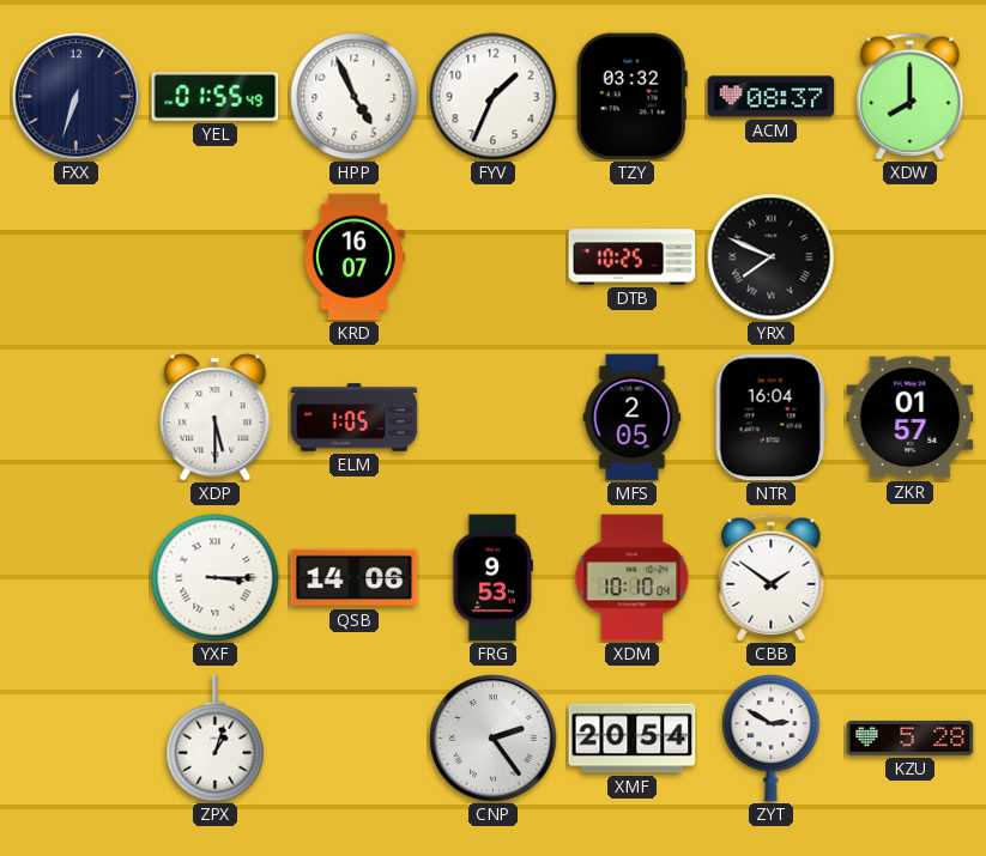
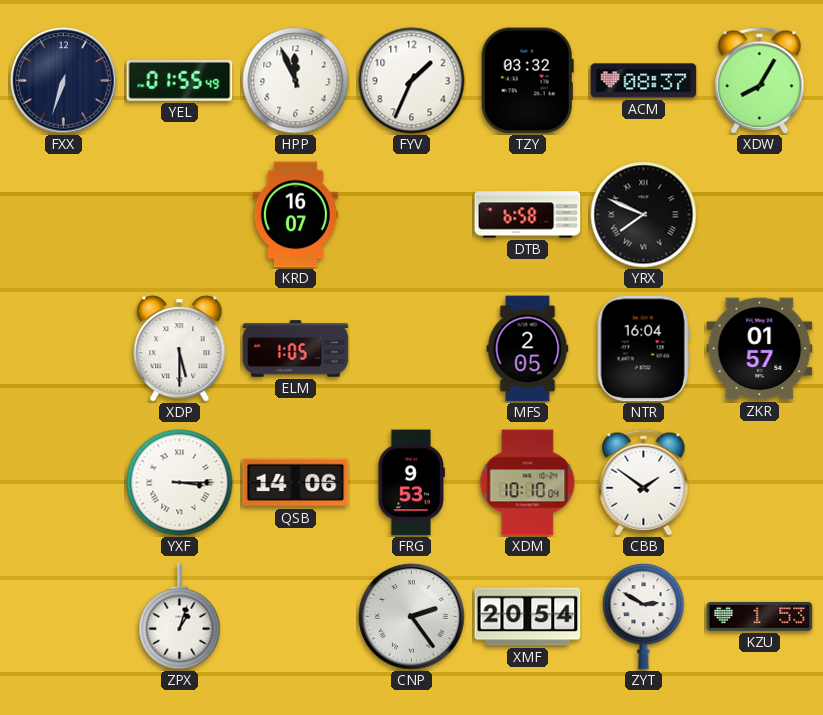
HPP: 4:56 -> 11:56 (296, 81)
XDW: 8:00 -> 8:05 (760, 81)
DTB: 10:25 -> 6:58 (528, 215)
KZU: 5:28 -> 1:53 (760, 616)
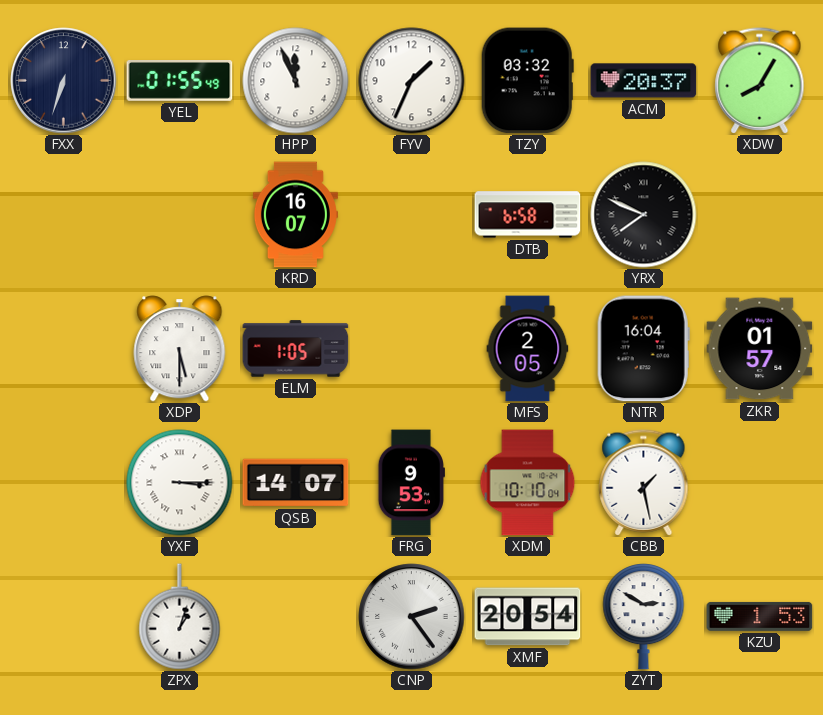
ACM: 08:37 -> 20:37 (644, 81)
QSB: 14:06 -> 14:07 (296, 483)
CBB: 1:51 -> 1:28 (644, 483)
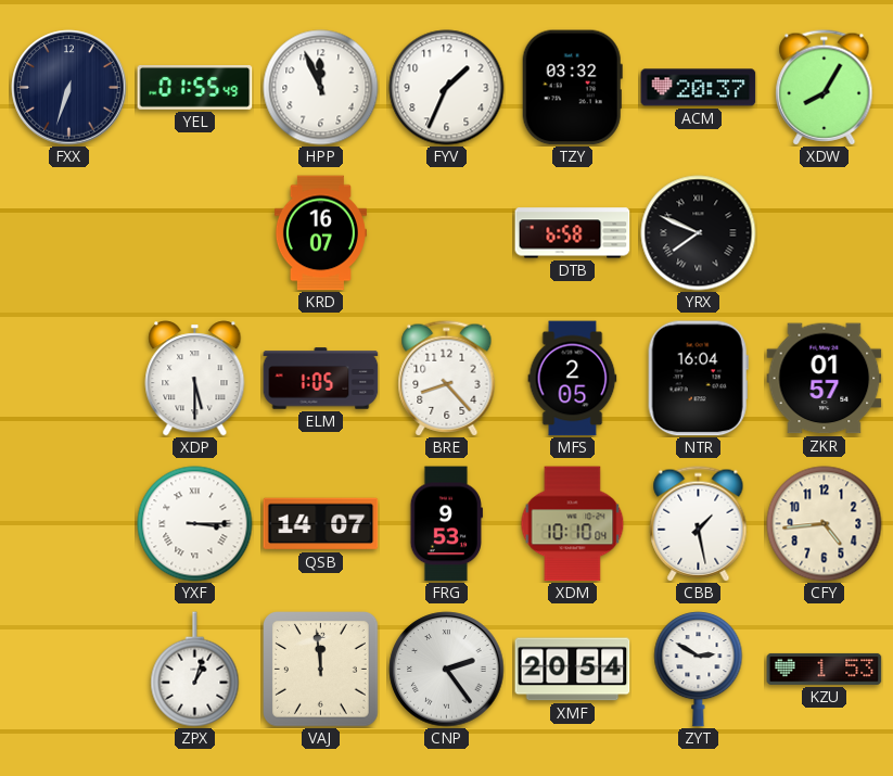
BRE: none -> 8:23 (447, 379)
CFY: none -> 4:44 (825, 524)
VAJ: none -> 11:59 (321, 670)
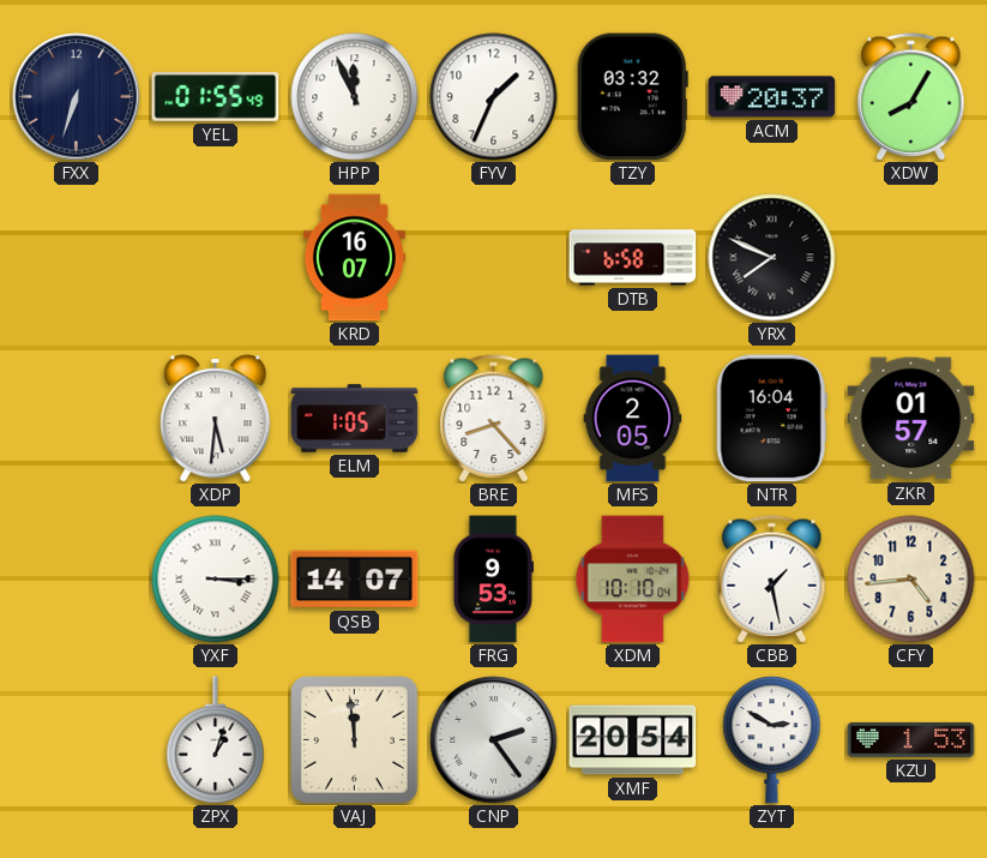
XDP: 5:30 -> 5:31 (216, 419)
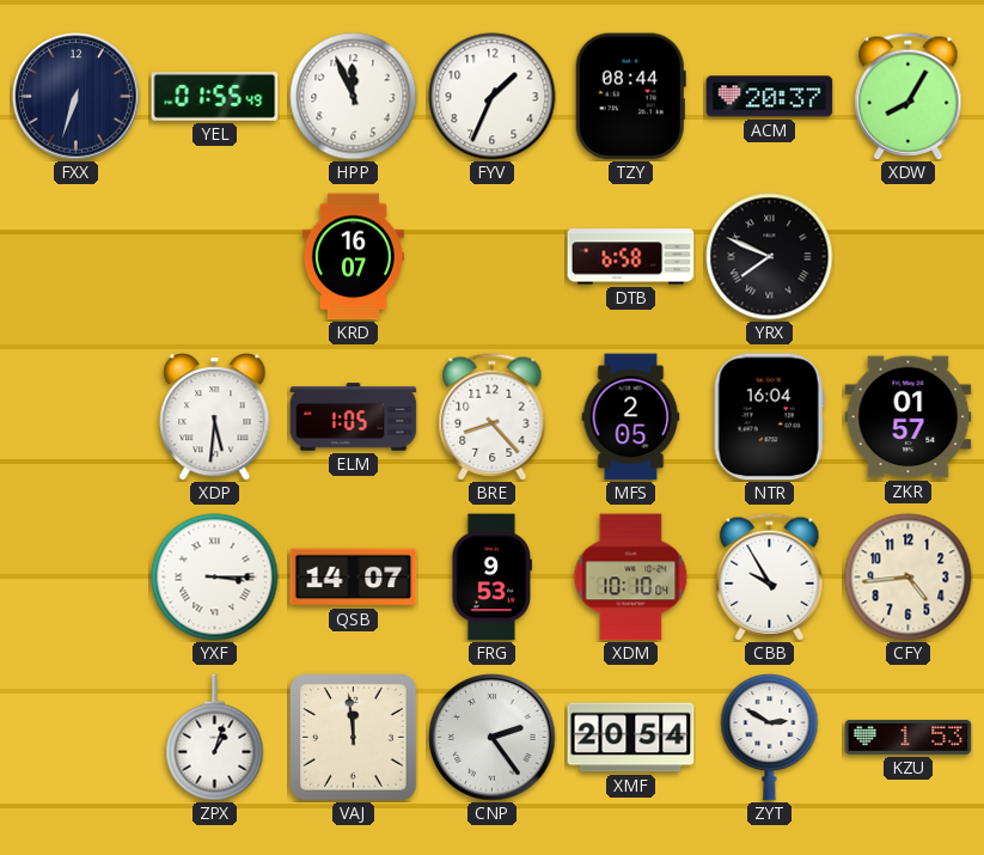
TZY: 03:32 -> 08:44 (630, 97)
CBB: 1:28 -> 9:55 (770, 578)
